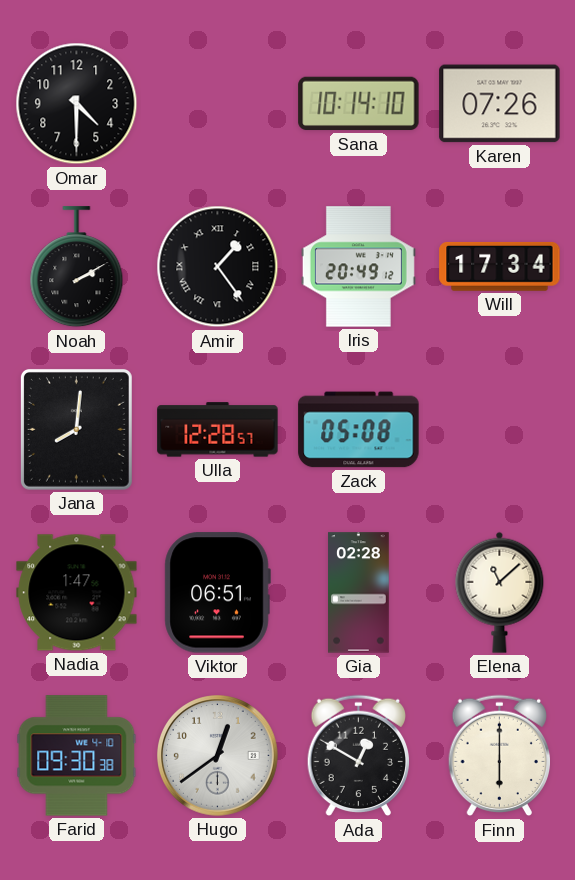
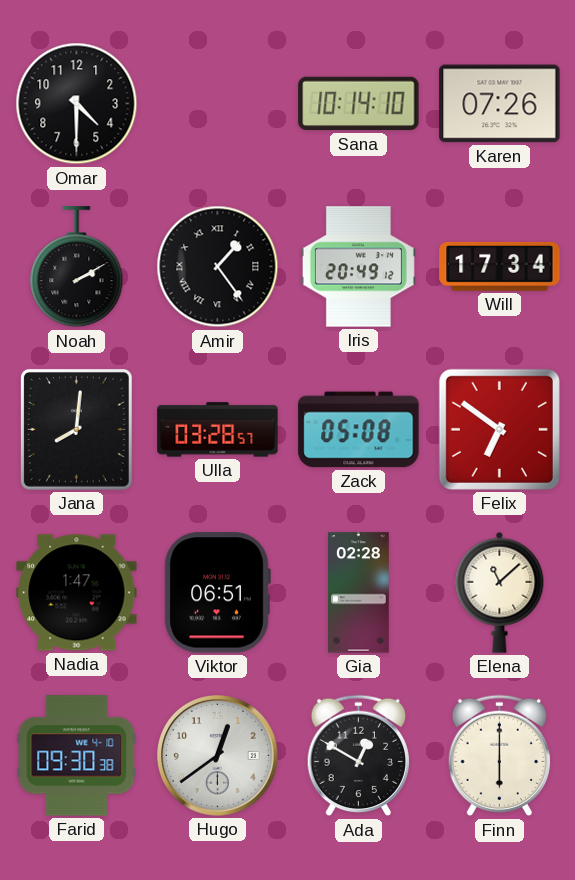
Ulla: 12:28 -> 03:28 (218, 430)
Felix: none -> 6:51 (499, 429)
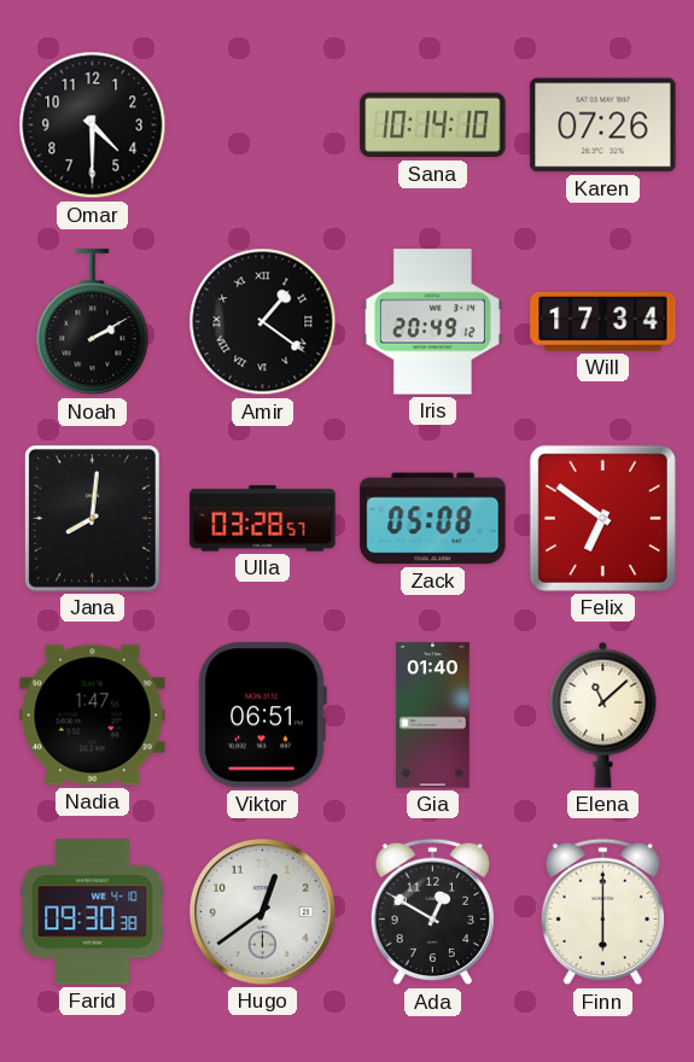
Amir: 1:24 -> 1:21 (263, 322)
Gia: 02:28 -> 01:40 (433, 716)
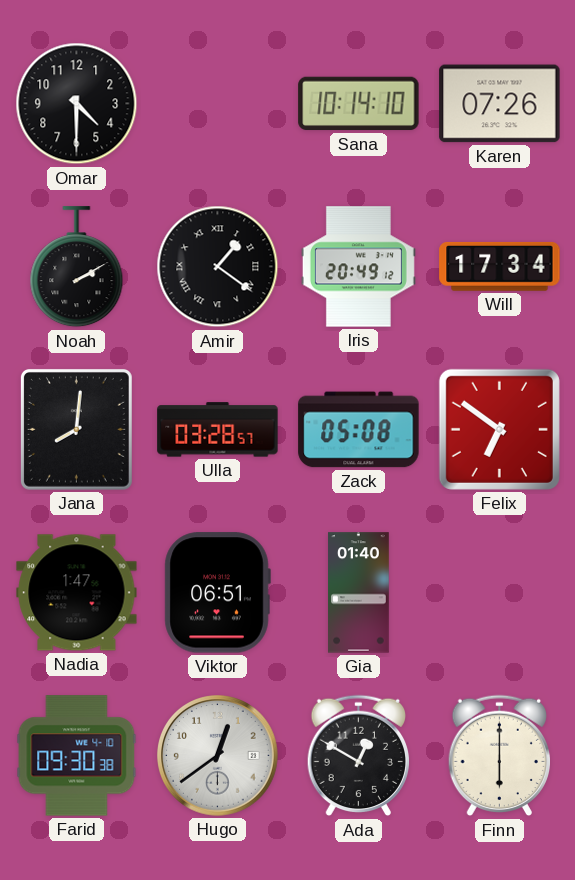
Elena: 11:08 -> none (603, 714)
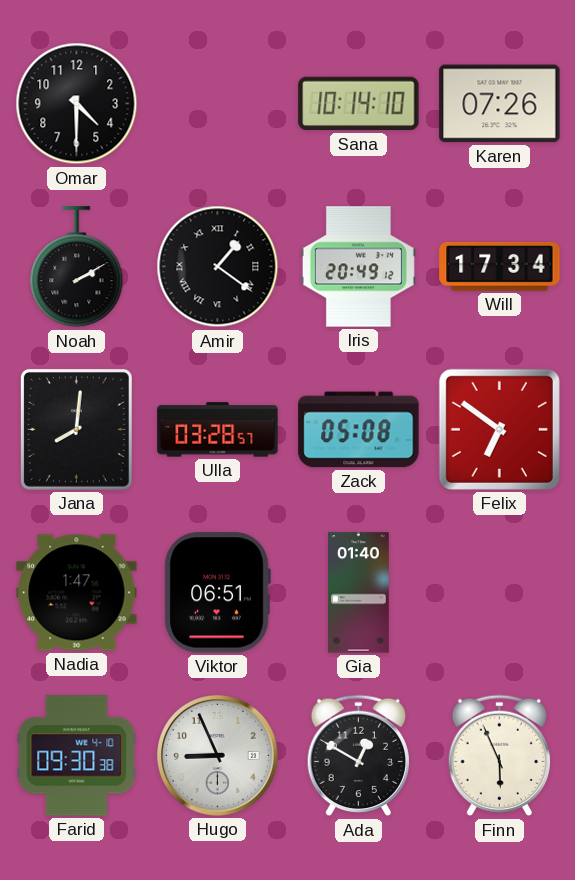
Hugo: 12:39 -> 8:56 (218, 756)
Finn: 6:00 -> 5:56 (499, 756)
